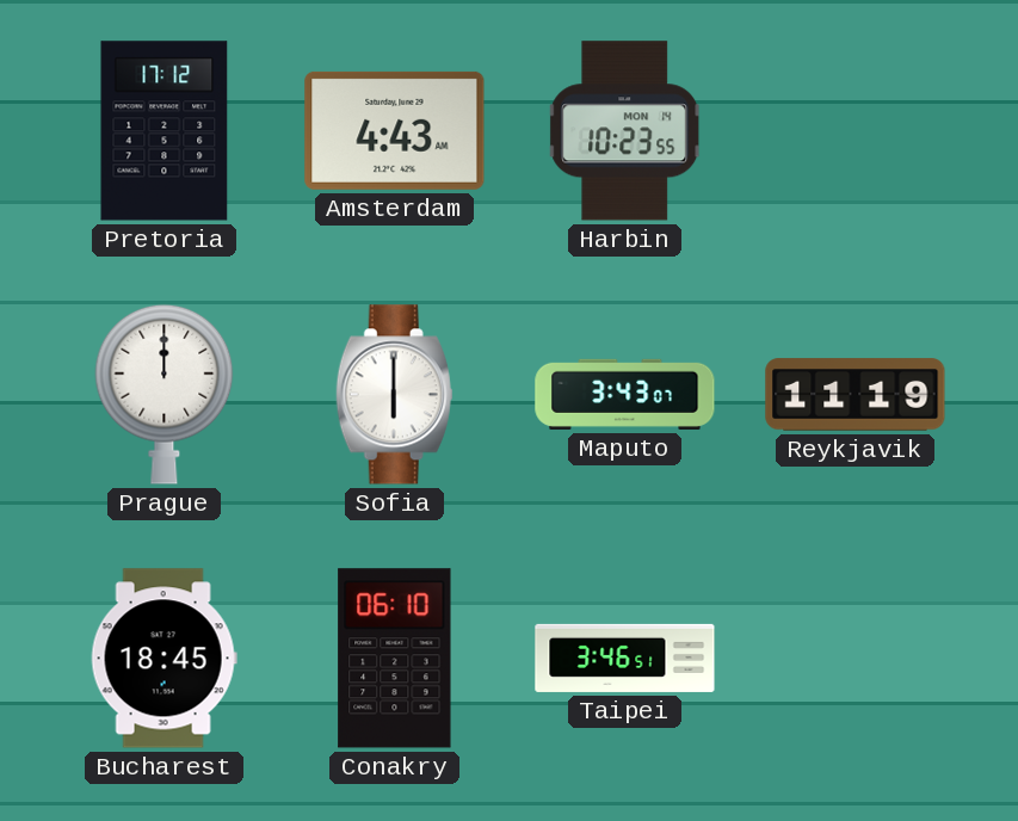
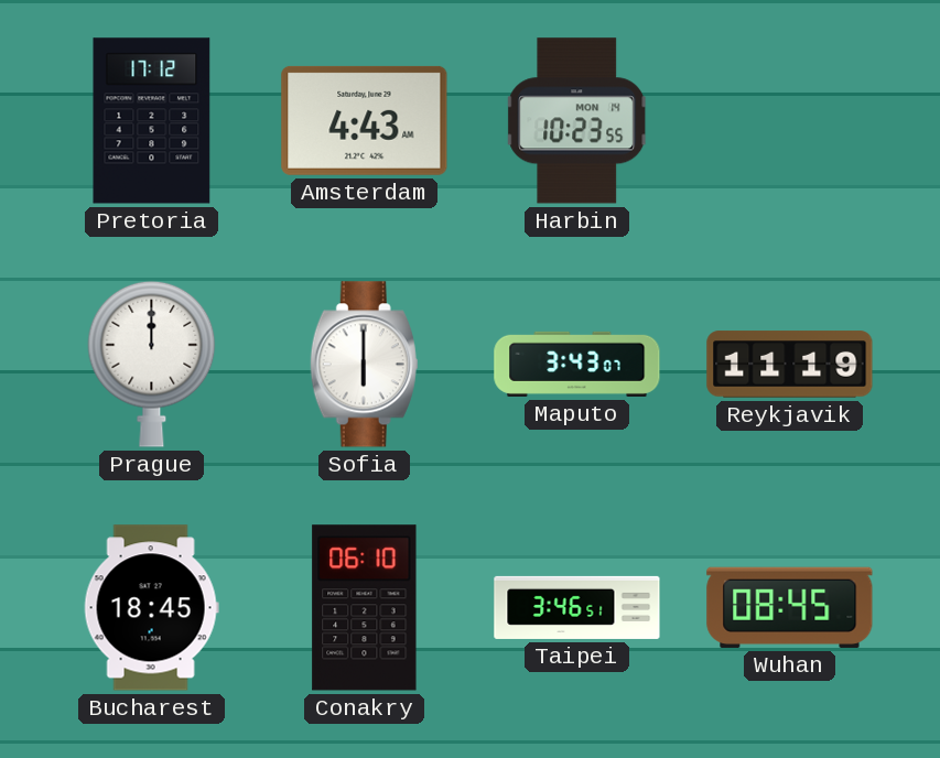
Wuhan: none -> 08:45 (790, 607)
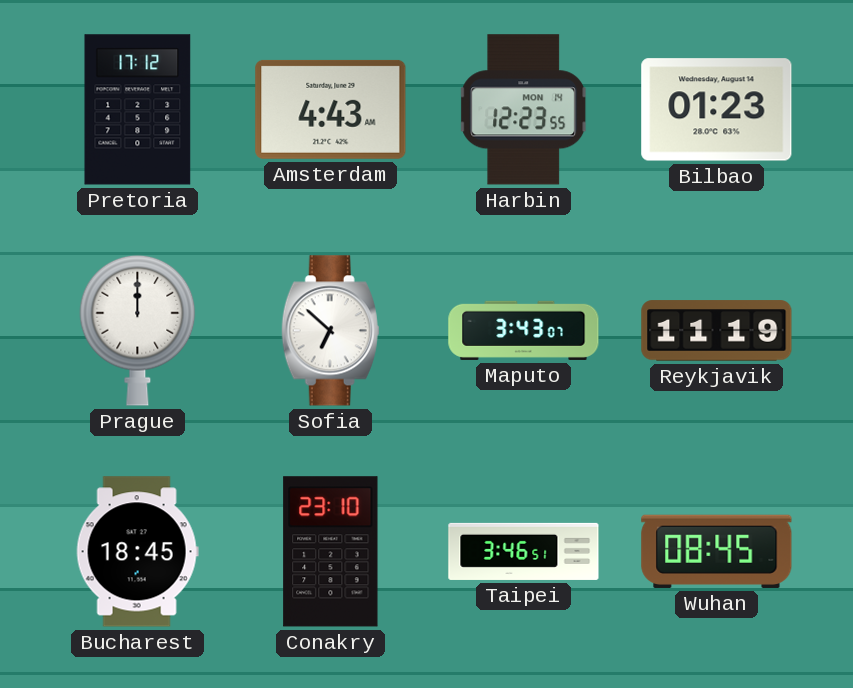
Harbin: 10:23 -> 12:23 (524, 110)
Bilbao: none -> 01:23 (717, 110)
Sofia: 6:00 -> 6:52 (330, 331)
Conakry: 06:10 -> 23:10 (331, 552)
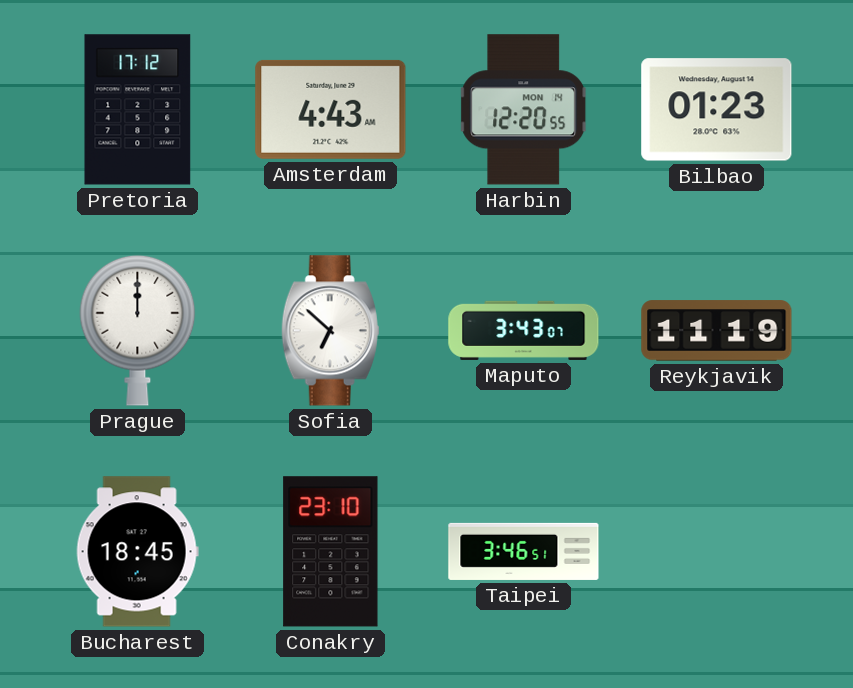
Harbin: 12:23 -> 12:20 (524, 110)
Wuhan: 08:45 -> none (717, 551)
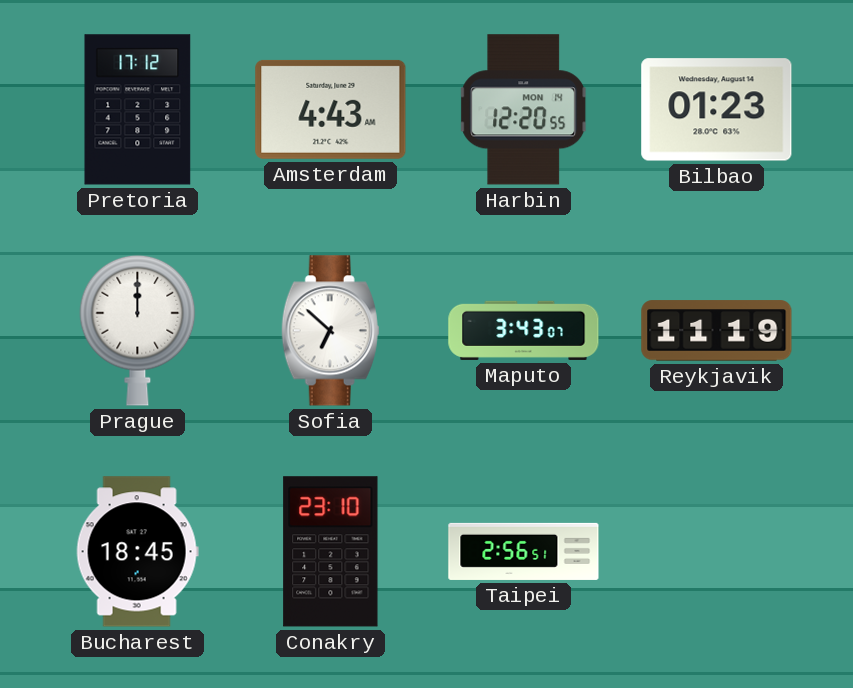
Taipei: 3:46 -> 2:56 (524, 551)
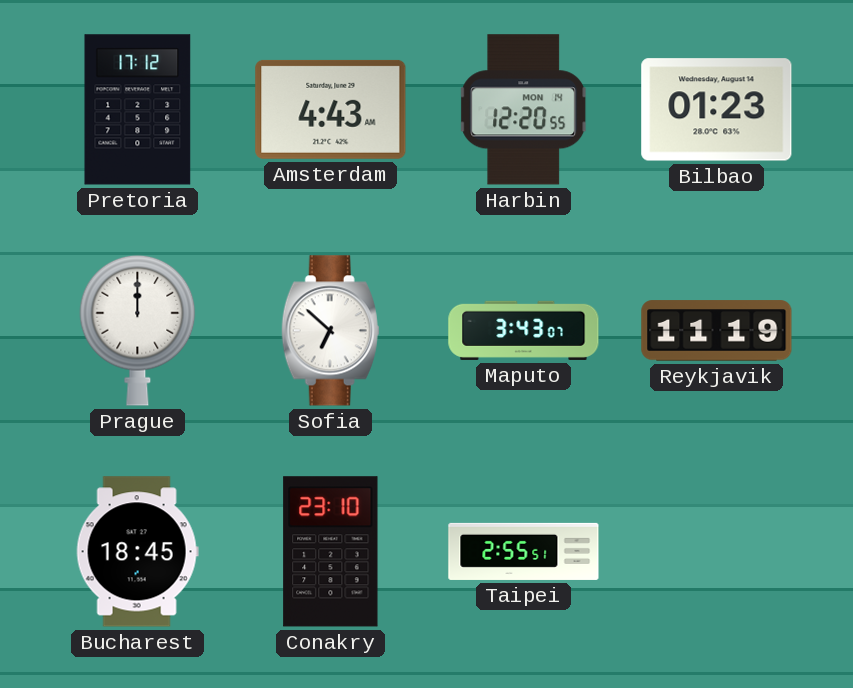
Taipei: 2:56 -> 2:55 (524, 551)
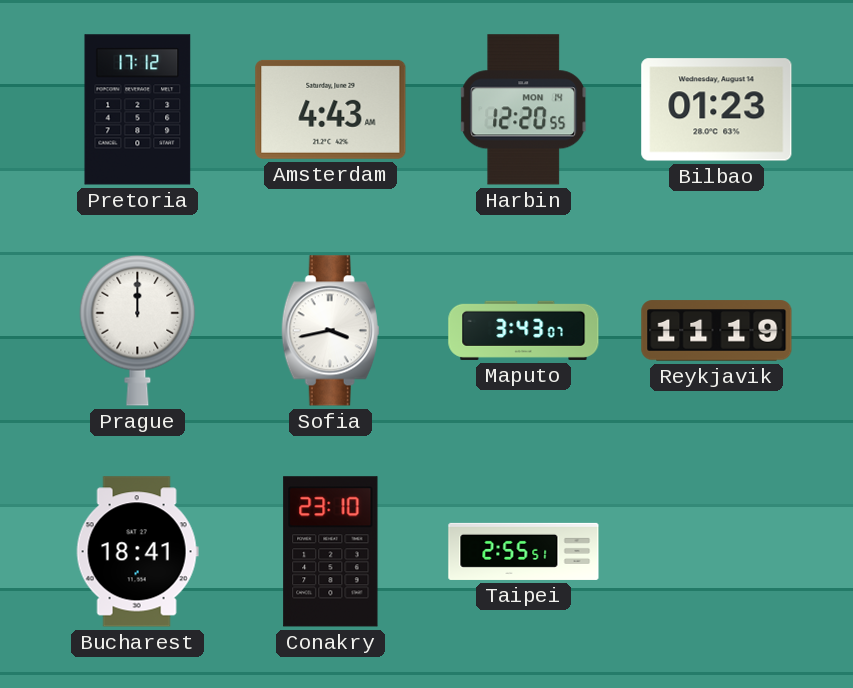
Sofia: 6:52 -> 3:43 (330, 331)
Bucharest: 18:45 -> 18:41 (137, 552)
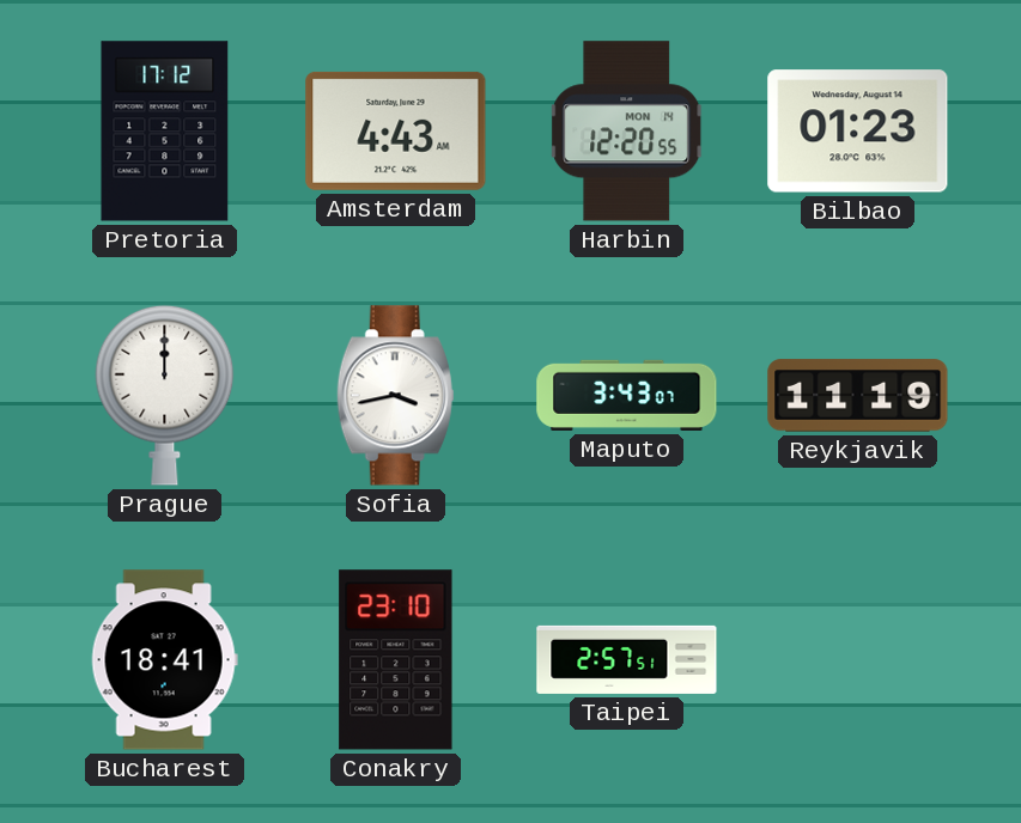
Taipei: 2:55 -> 2:57 (627, 659)
